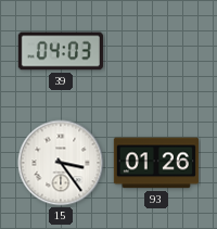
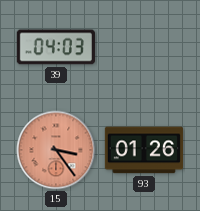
15 dial: white -> salmon (56, 150)
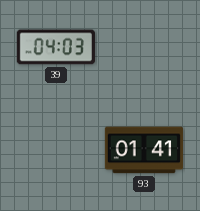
15: 3:24 -> none (56, 150)
93: 01:26 -> 01:41 (144, 150)
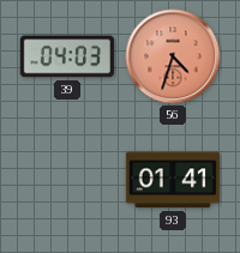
56: none -> 4:33 (173, 56)
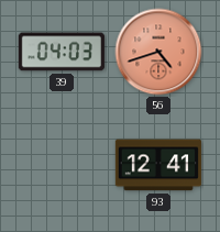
56: 4:33 -> 4:42 (158, 52)
93: 01:41 -> 12:41 (158, 165)
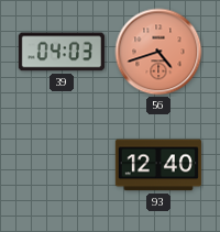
93: 12:41 -> 12:40 (158, 165)
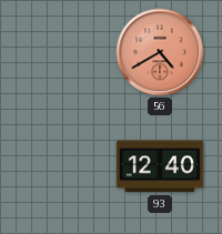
39: 04:03 -> none (62, 52)
56: 4:42 -> 4:40 (160, 52)
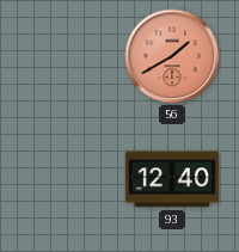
56: 4:40 -> 1:40 (172, 56)
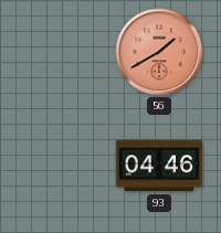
93: 12:40 -> 04:46 (159, 166)
